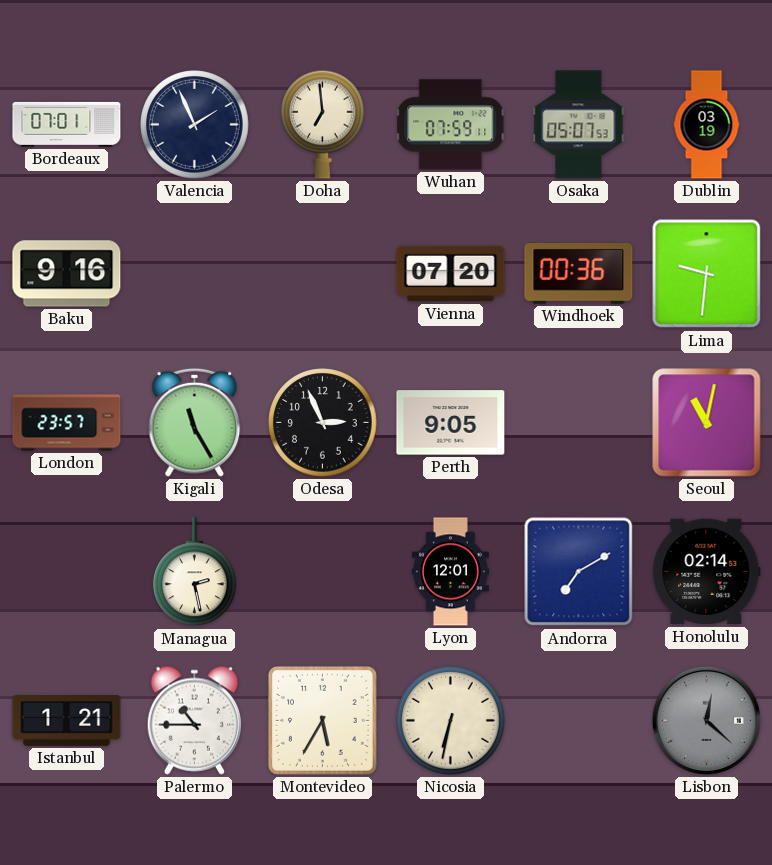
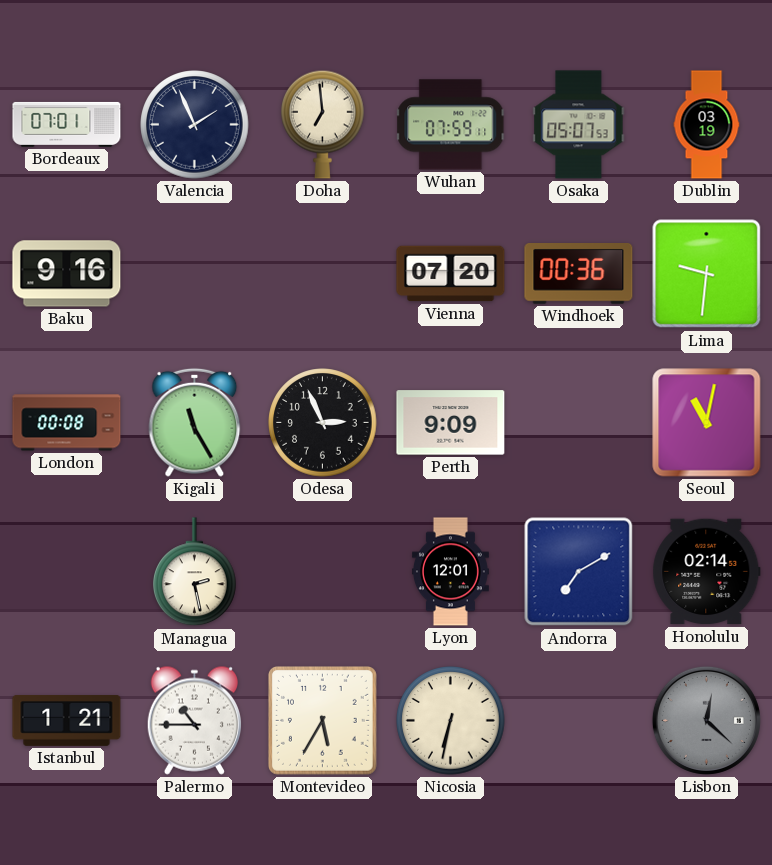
London: 23:57 -> 00:08 (67, 423)
Perth: 9:05 -> 9:09 (451, 423)
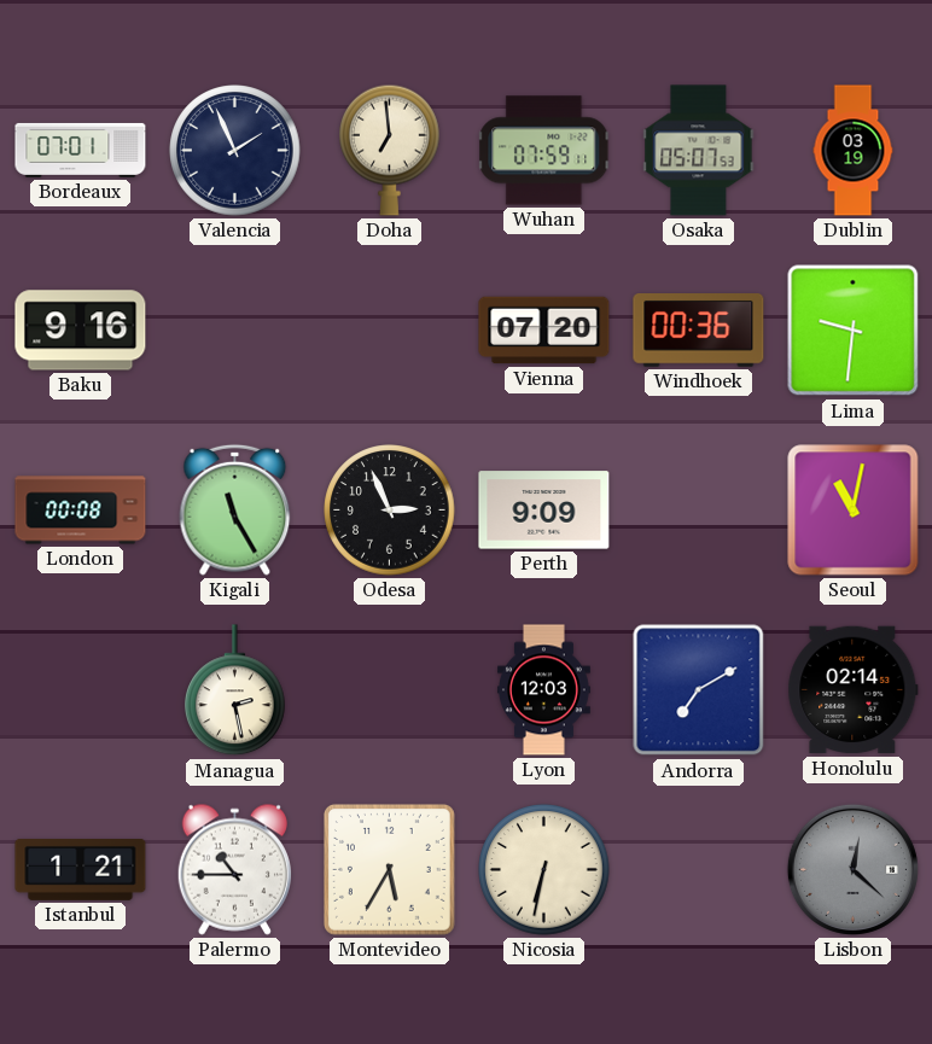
Lyon: 12:01 -> 12:03 (543, 690)
